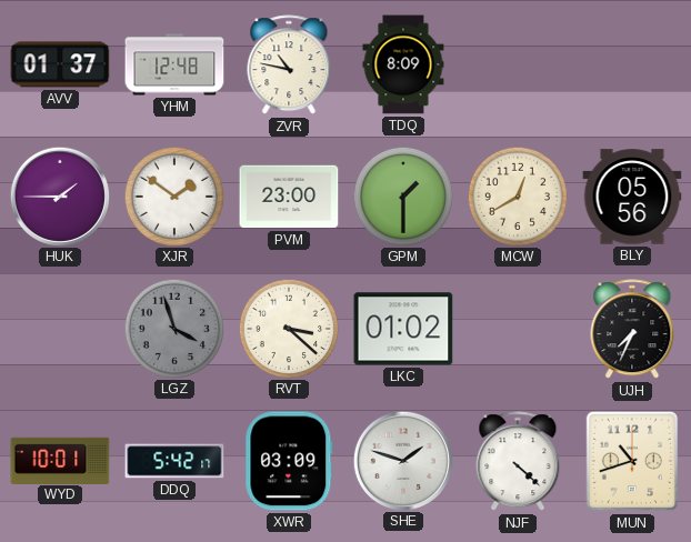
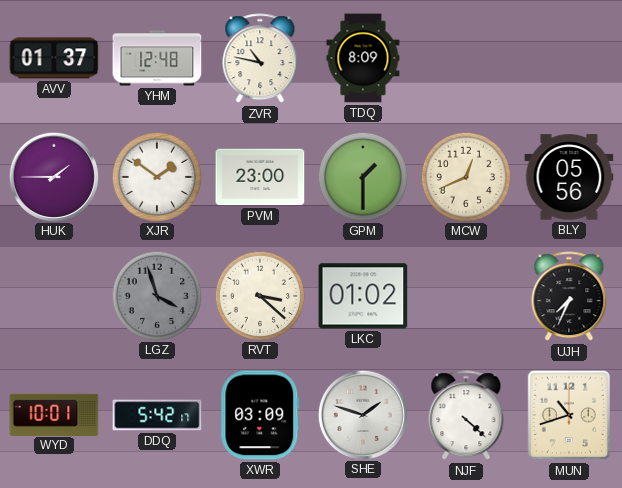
MCW: 12:40 -> 12:41 (465, 176)
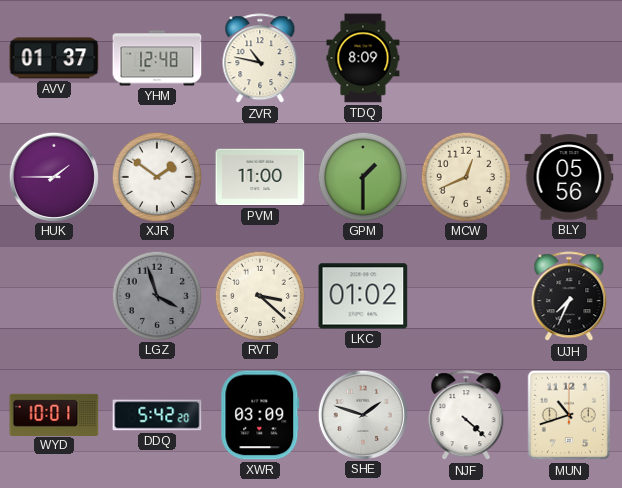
PVM: 23:00 -> 11:00 (260, 177)
DDQ: 5:42:17 -> 5:42:20 (157, 415)
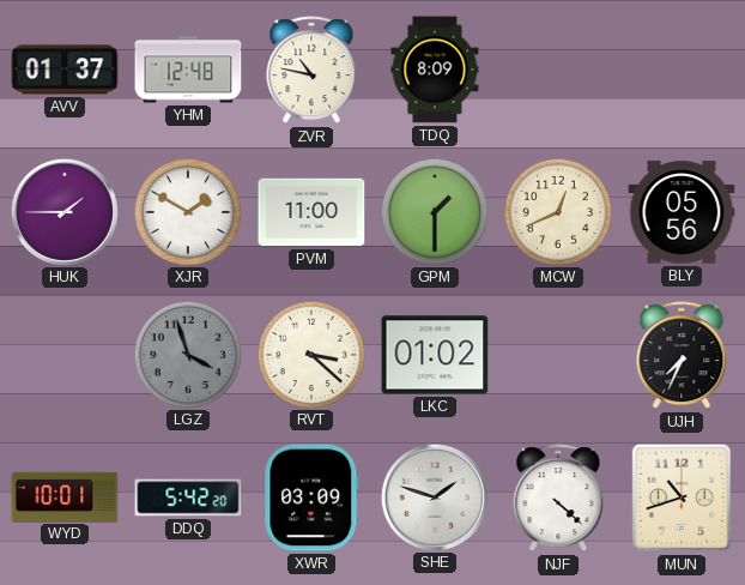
XJR: 1:51 -> 1:50 (187, 211)
